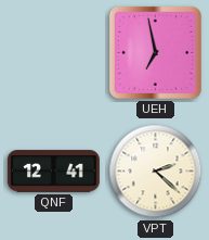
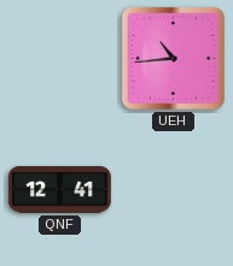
UEH: 6:58 -> 10:44 (173, 58)
VPT: 2:22 -> none (156, 172)
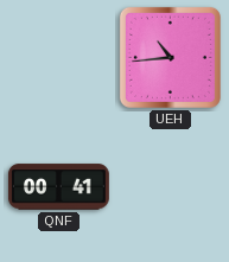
QNF: 12:41 -> 00:41 (59, 187)
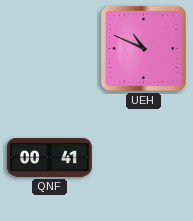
UEH: 10:44 -> 10:49 (143, 48)
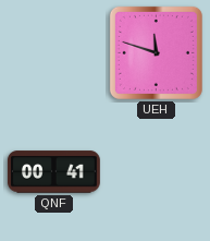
UEH: 10:49 -> 11:48 (156, 52)
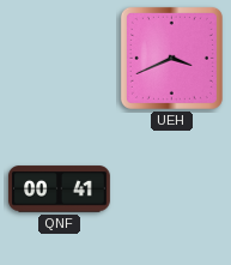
UEH: 11:48 -> 3:41 (171, 58)
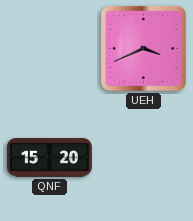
QNF: 00:41 -> 15:20 (50, 158)
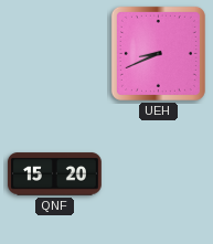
UEH: 3:41 -> 8:41 (158, 53)
